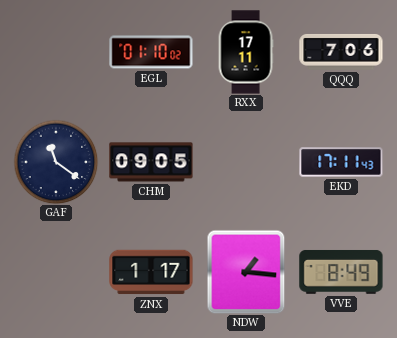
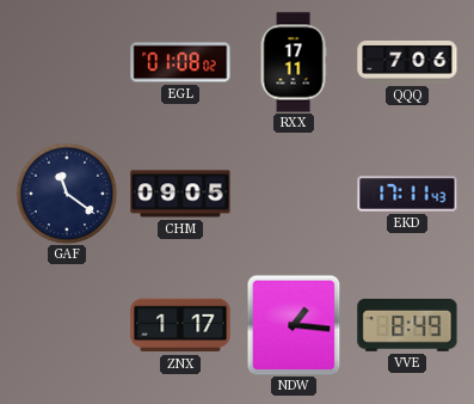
EGL: 01:10 -> 01:08 (180, 62)
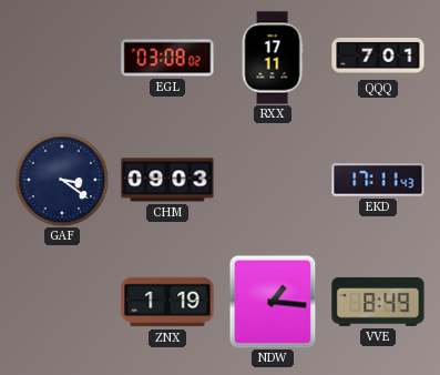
EGL: 01:08 -> 03:08 (167, 58)
QQQ: 7:06 -> 7:01 (378, 58)
GAF: 11:21 -> 3:21 (62, 180)
CHM: 09:05 -> 09:03 (167, 180)
ZNX: 1:17 -> 1:19 (167, 302)
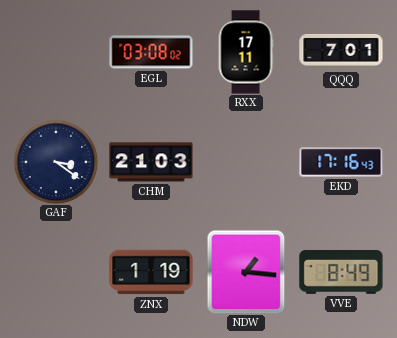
CHM: 09:03 -> 21:03 (151, 162)
EKD: 17:11 -> 17:16 (341, 162)
